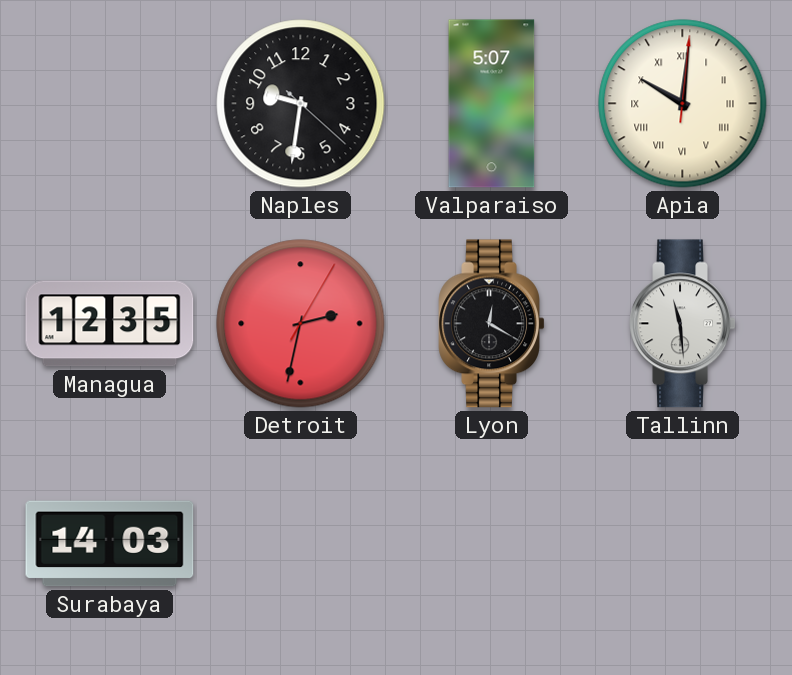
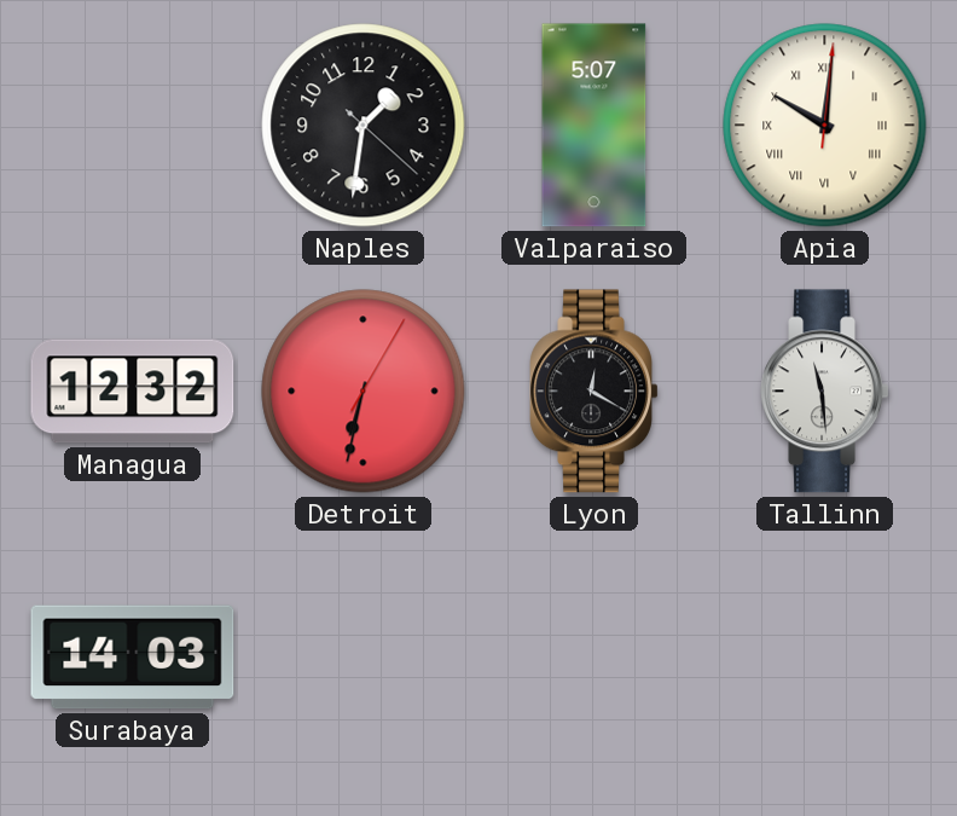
Naples: 9:31 -> 1:31 (364, 126)
Managua: 12:35 -> 12:32 (133, 392)
Detroit: 2:32 -> 6:32 (364, 392)
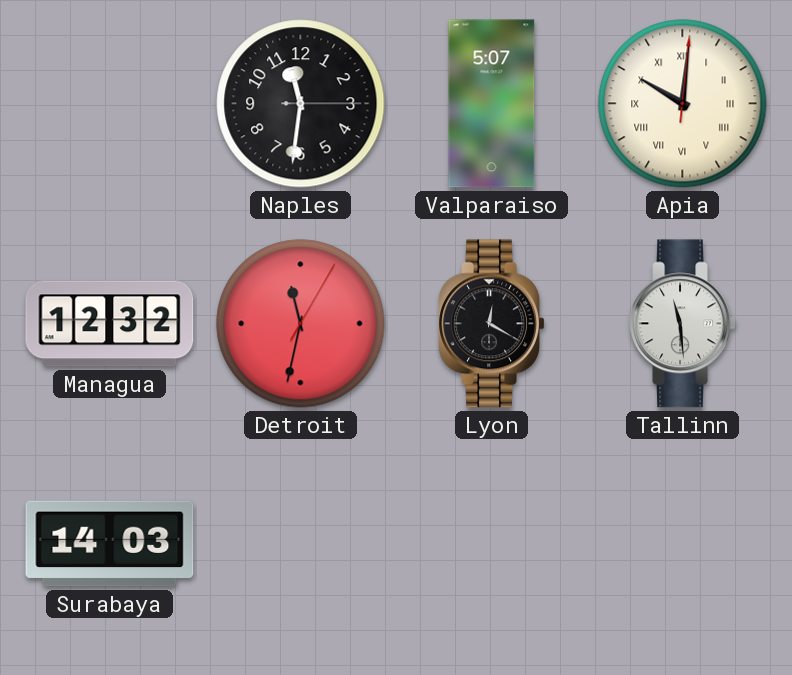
Naples: 1:31 -> 11:31 (301, 104)
Detroit: 6:32 -> 11:32 (301, 324)
